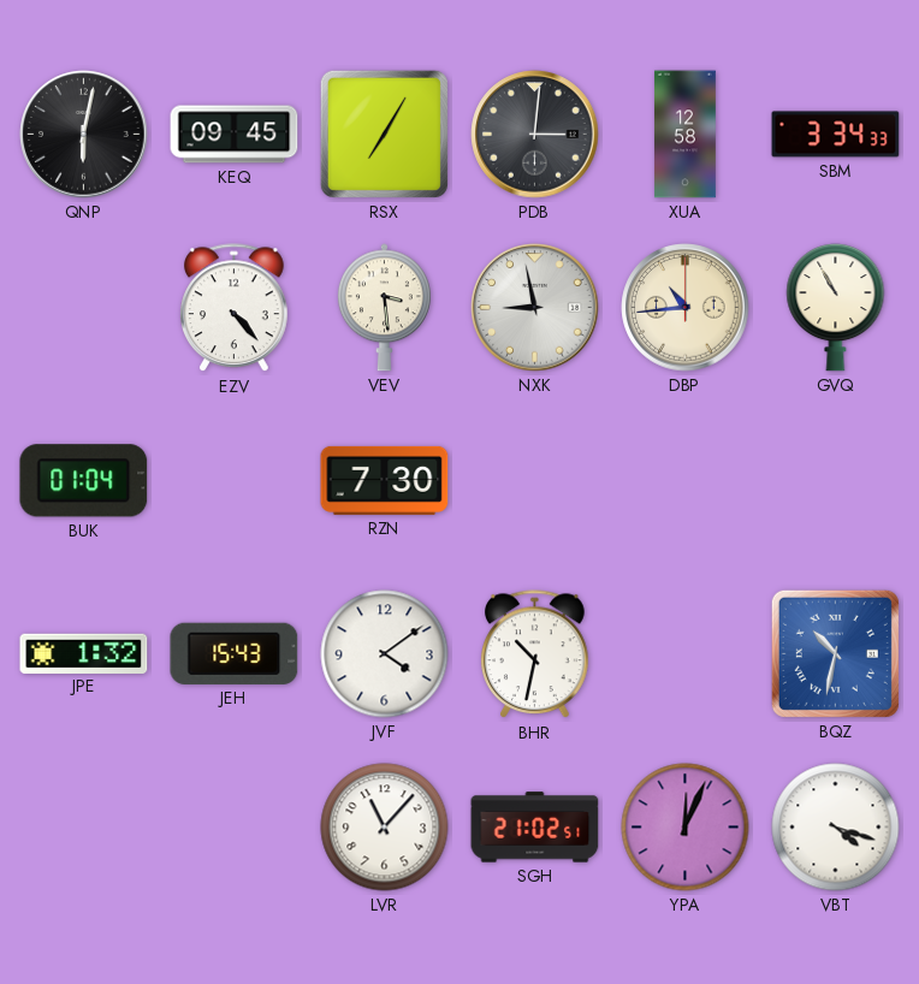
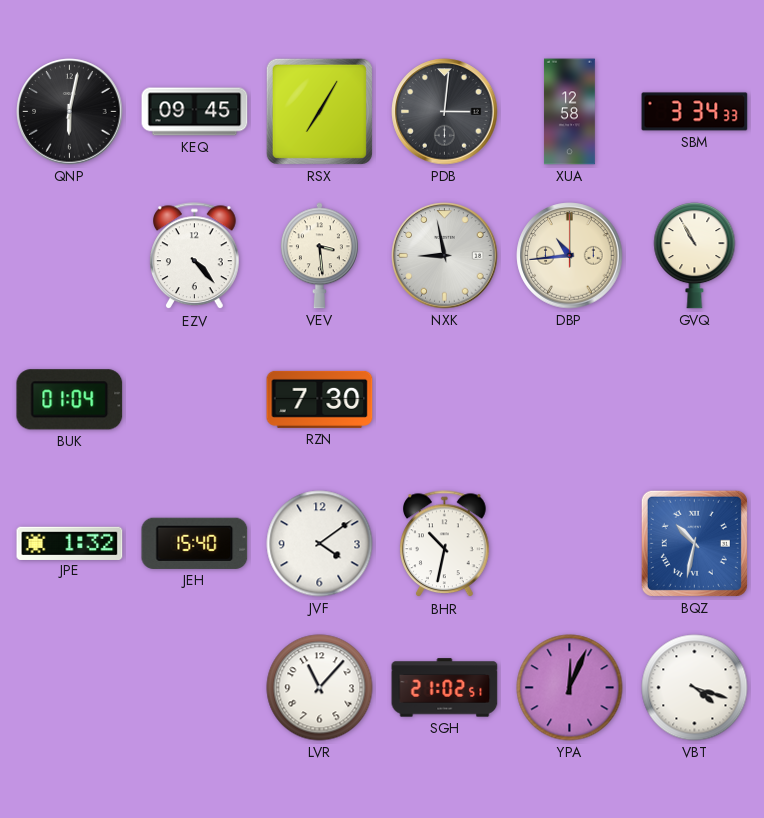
JEH: 15:43 -> 15:40 (195, 543)
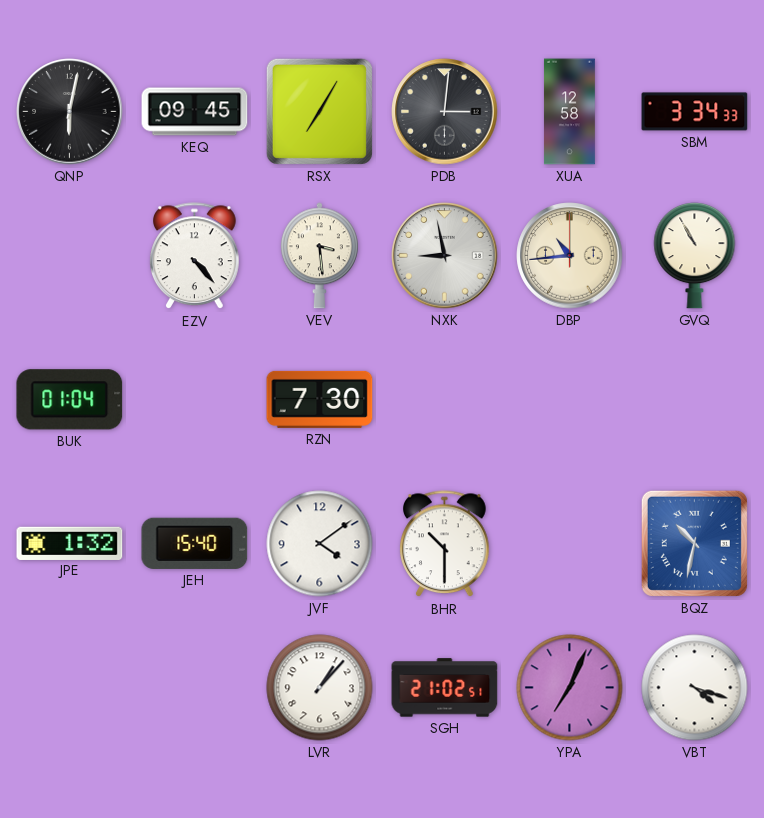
BHR: 10:32 -> 10:30 (445, 544)
LVR: 11:07 -> 1:07 (320, 688)
YPA: 12:04 -> 7:04 (570, 688)
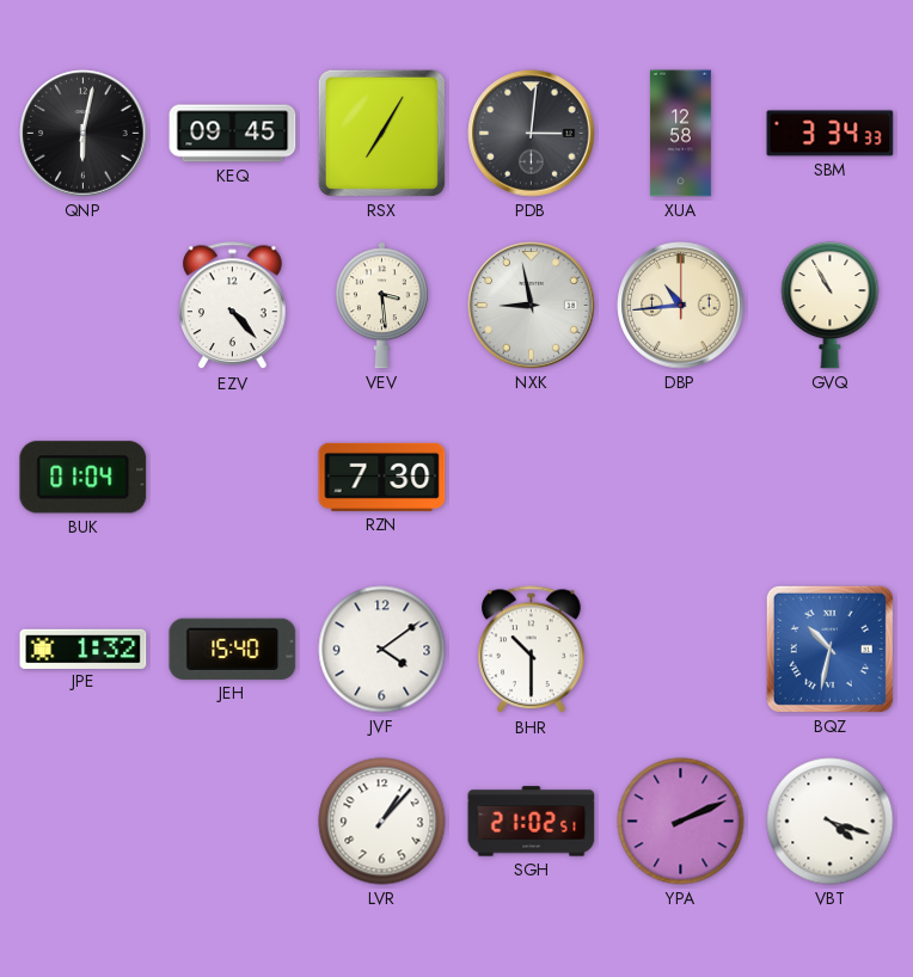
YPA: 7:04 -> 2:11 (681, 822)
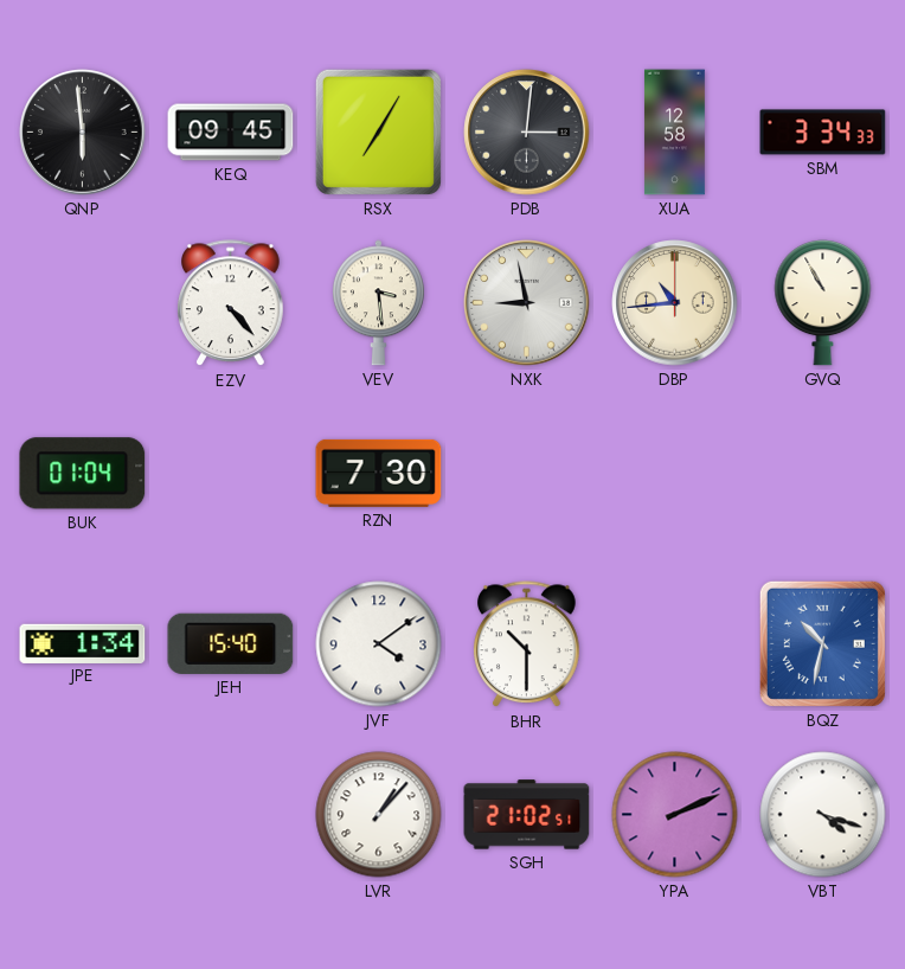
QNP: 6:02 -> 5:59 (83, 133)
JPE: 1:32 -> 1:34 (83, 643)
